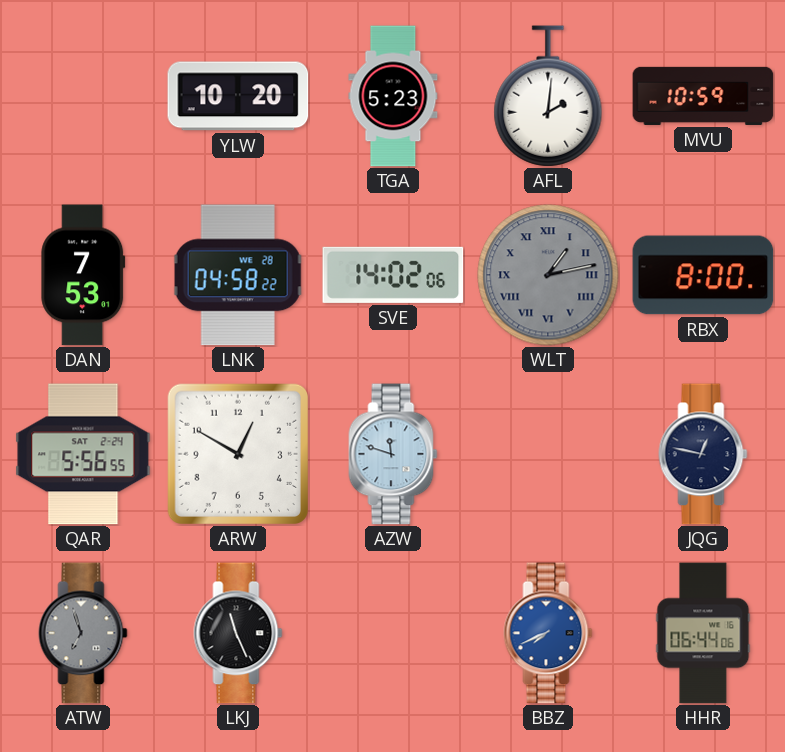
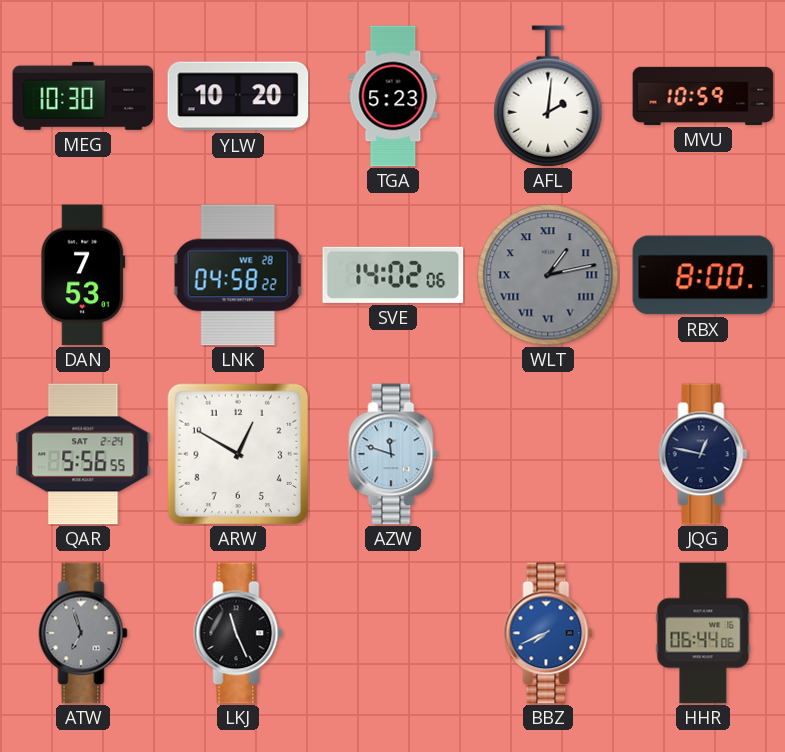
MEG: none -> 10:30 (83, 96)
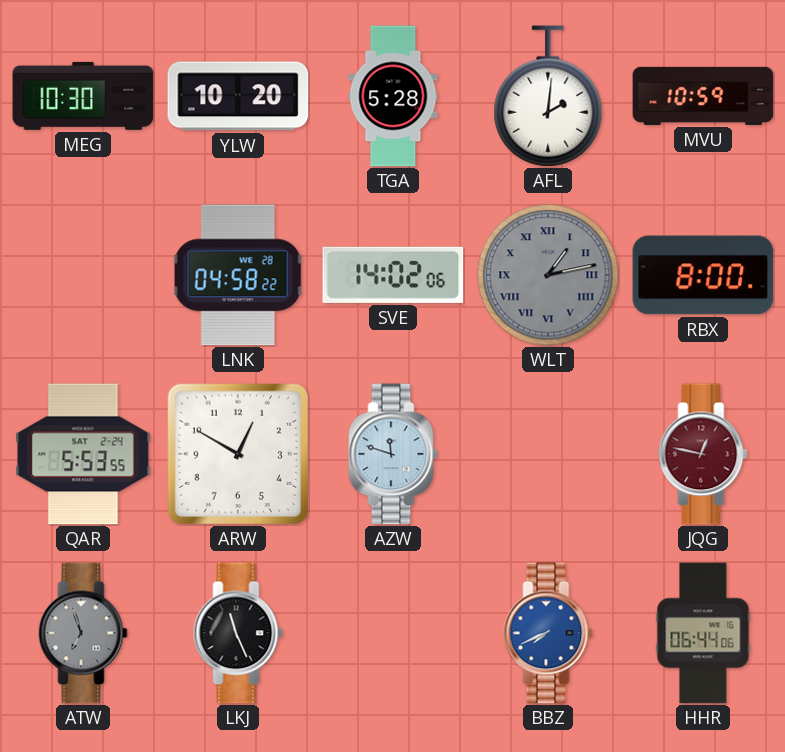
TGA: 5:23 -> 5:28 (393, 96)
DAN: 7:53 -> none (83, 275)
QAR: 5:56 -> 5:53 (83, 454)
JQG dial: navy -> burgundy (703, 454)
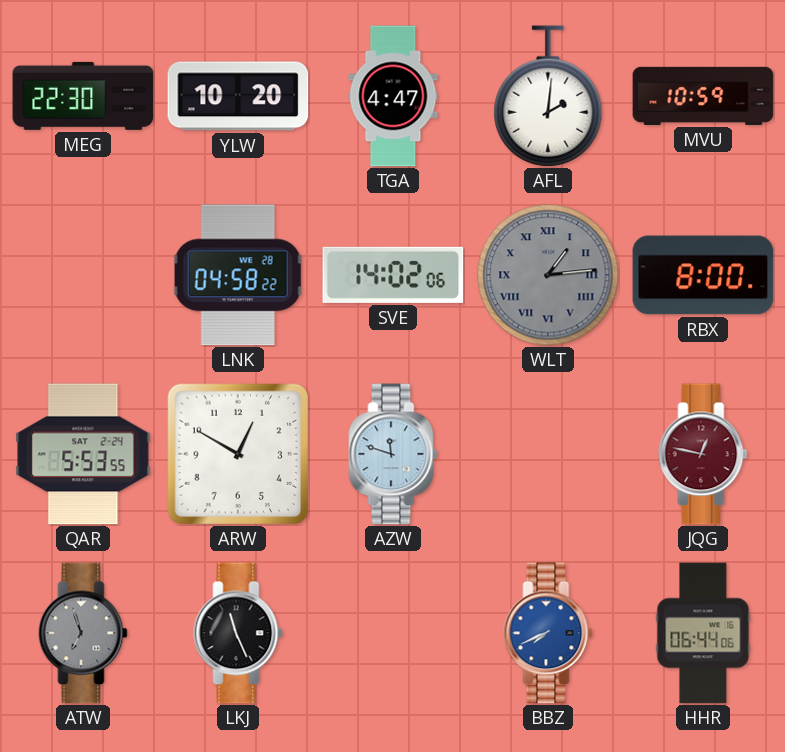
MEG: 10:30 -> 22:30 (83, 96)
TGA: 5:28 -> 4:47 (393, 96)
WLT: 1:13 -> 1:14 (548, 275)
